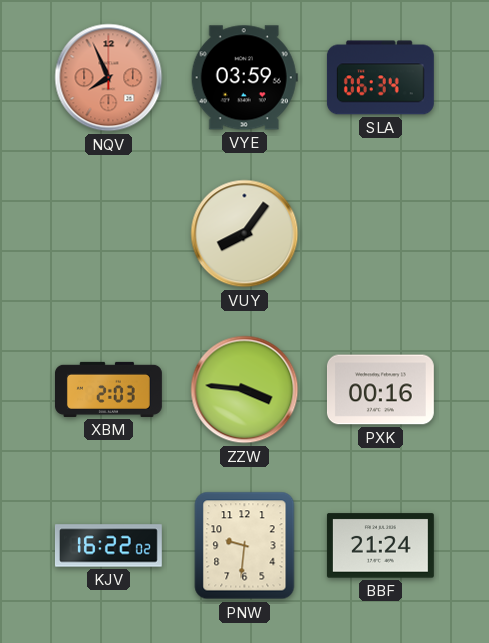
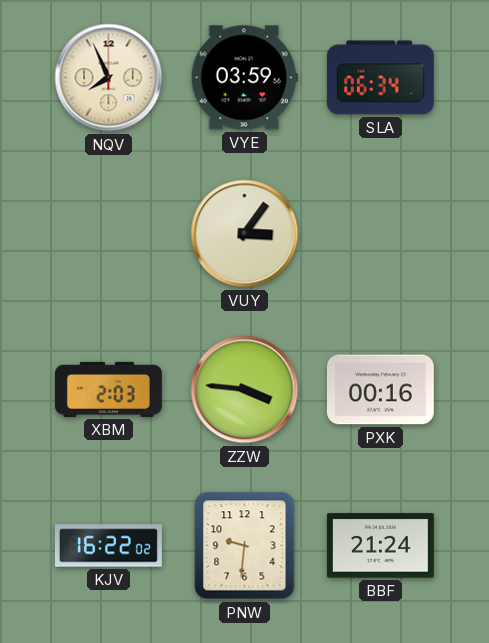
NQV dial: salmon -> cream (109, 78)
VUY: 8:06 -> 3:06 (245, 234)
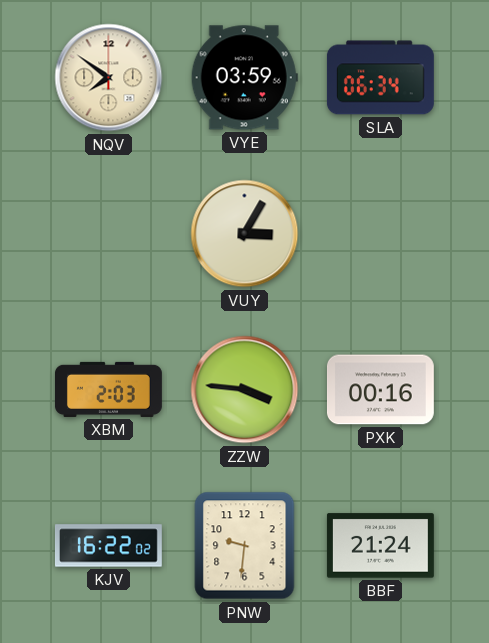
NQV: 7:56 -> 7:51 (109, 78)
VUY: 3:06 -> 3:05 (245, 234)
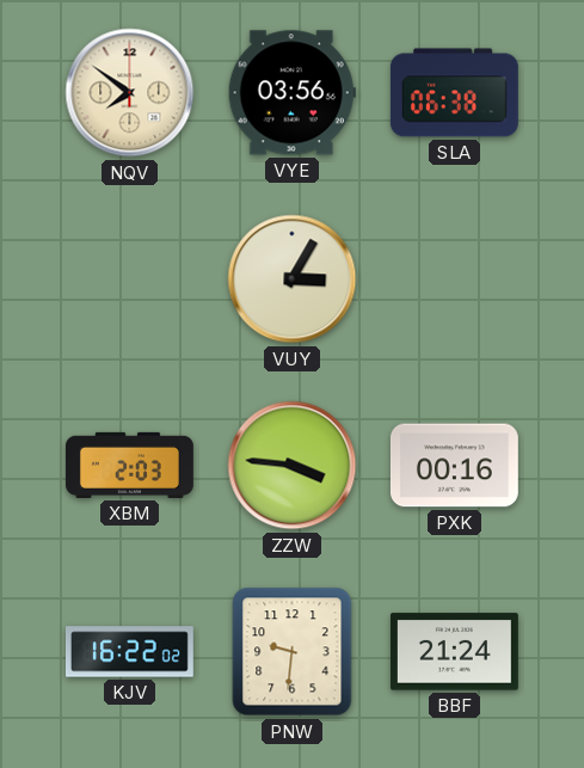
VYE: 03:59 -> 03:56 (291, 93)
SLA: 06:34 -> 06:38 (454, 93)
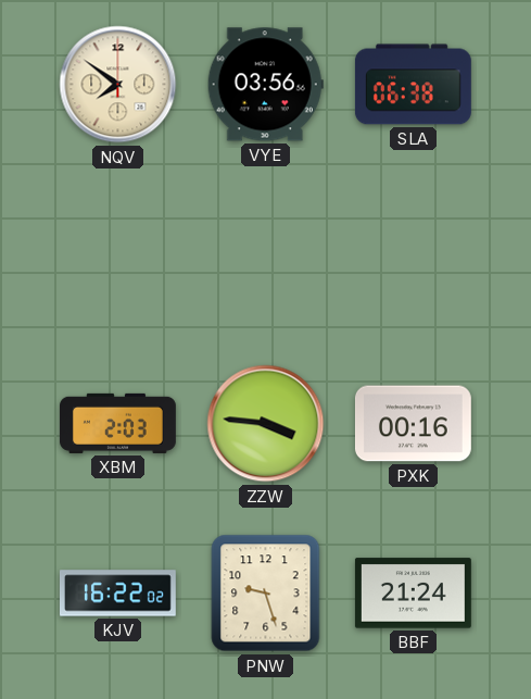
VUY: 3:05 -> none (293, 279)
PNW: 9:31 -> 9:27 (266, 594)
